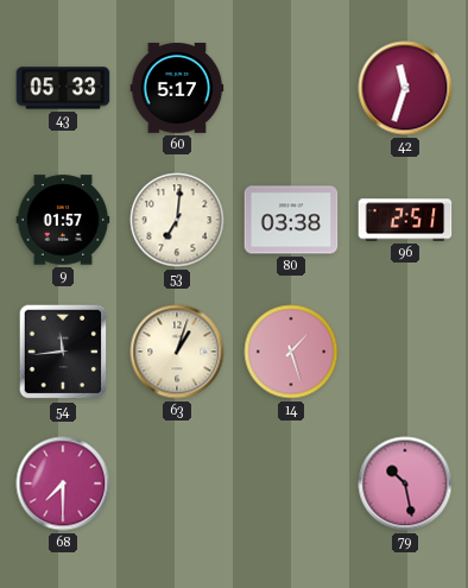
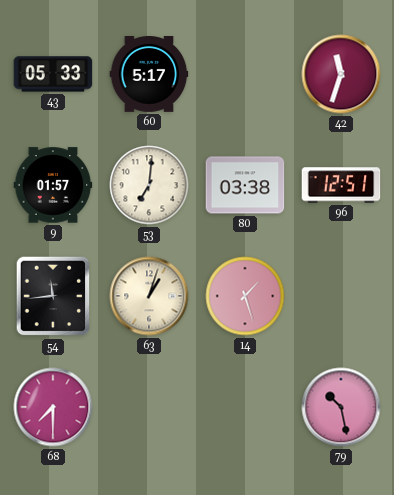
96: 2:51 -> 12:51 (341, 185)
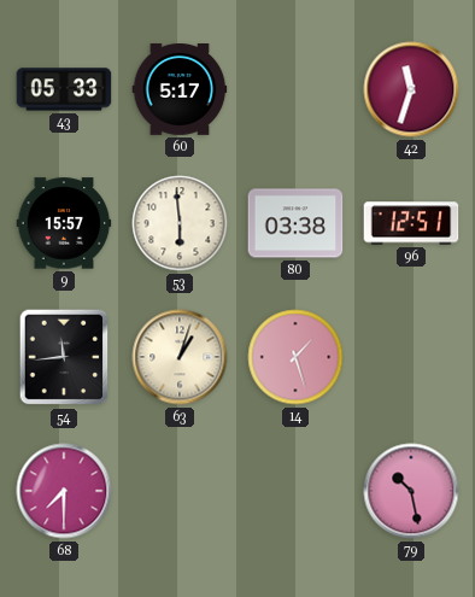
9: 01:57 -> 15:57 (64, 223)
53: 7:01 -> 5:59 (180, 223)
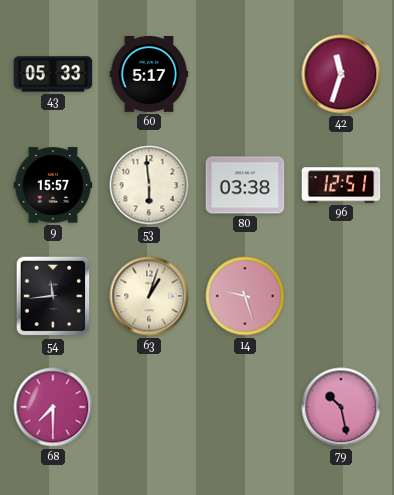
14: 1:27 -> 9:27 (245, 296)
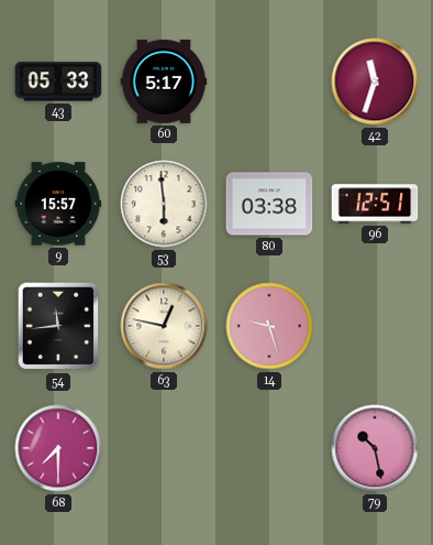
63: 1:03 -> 12:47 (164, 326)
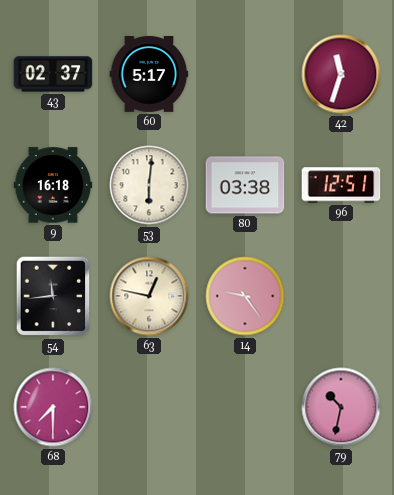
43: 05:33 -> 02:37 (53, 74)
9: 15:57 -> 16:18 (53, 185)
53: 5:59 -> 6:01 (149, 185)
14: 9:27 -> 9:24 (245, 296)
79: 10:28 -> 10:32 (341, 407)
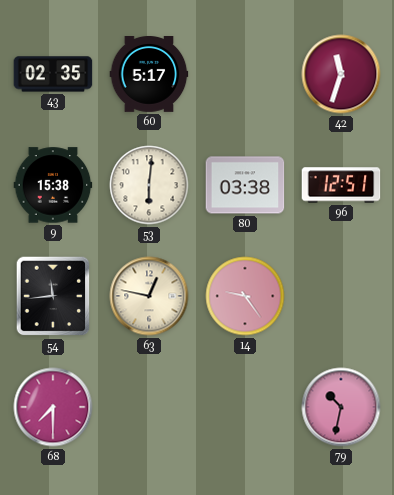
43: 02:37 -> 02:35 (53, 74)
9: 16:18 -> 15:38 (53, 185)
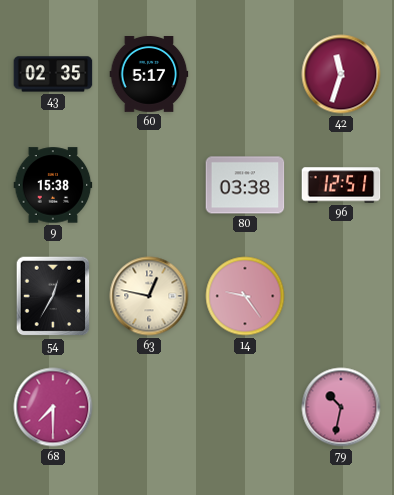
53: 6:01 -> none (149, 185)
54: 11:44 -> 12:35 (53, 296)
